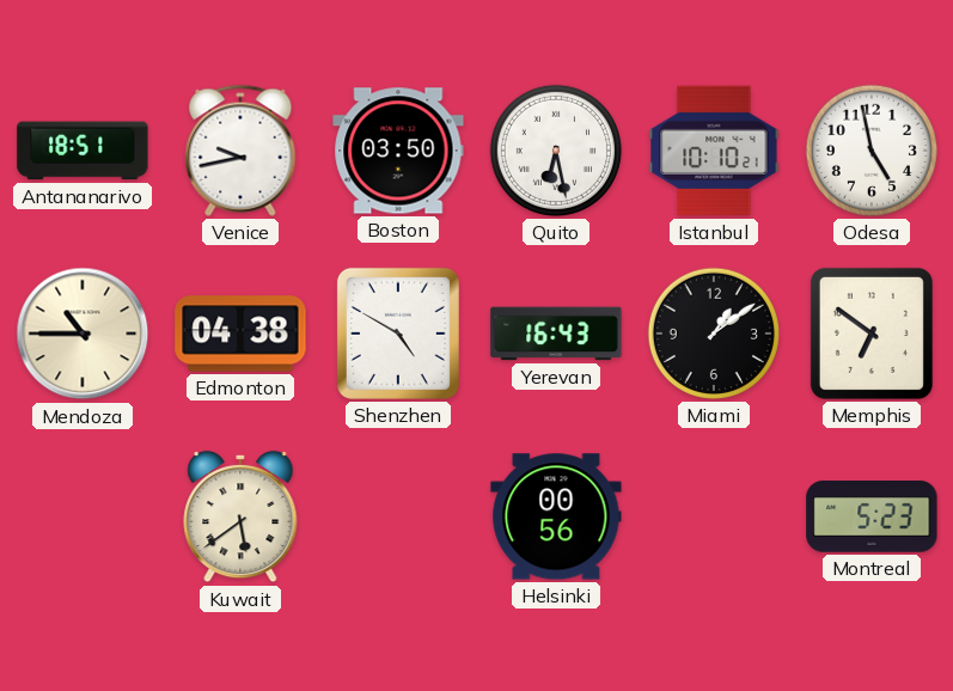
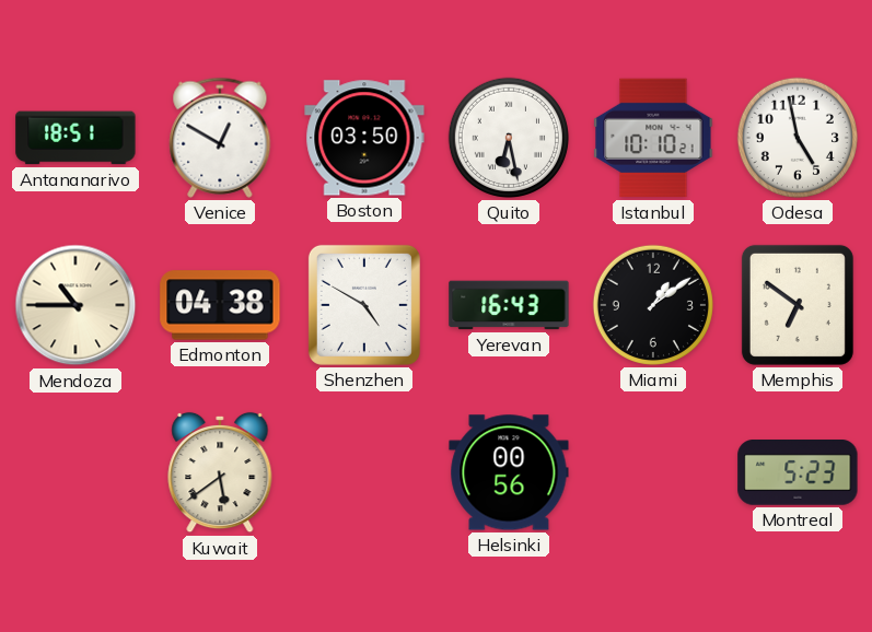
Venice: 9:43 -> 12:50 (220, 138)
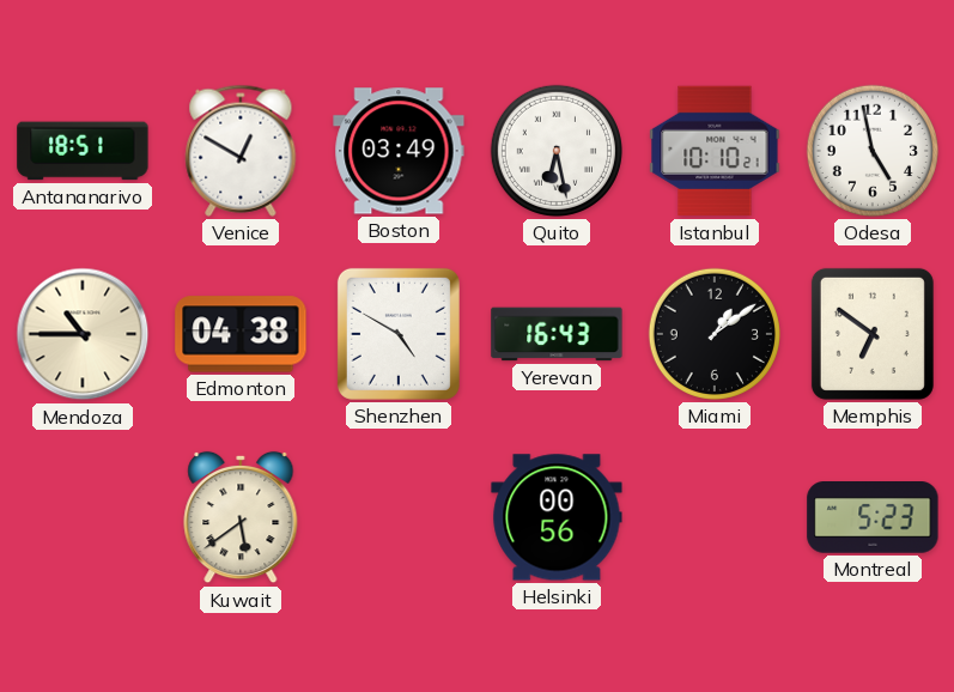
Boston: 03:50 -> 03:49 (399, 151)
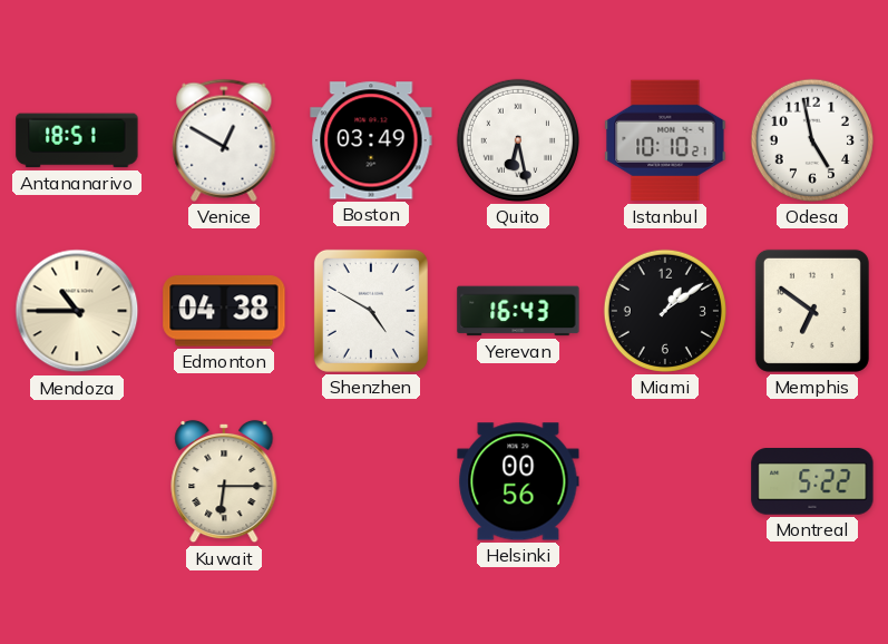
Kuwait: 5:39 -> 6:15 (224, 481)
Montreal: 5:23 -> 5:22 (812, 482)
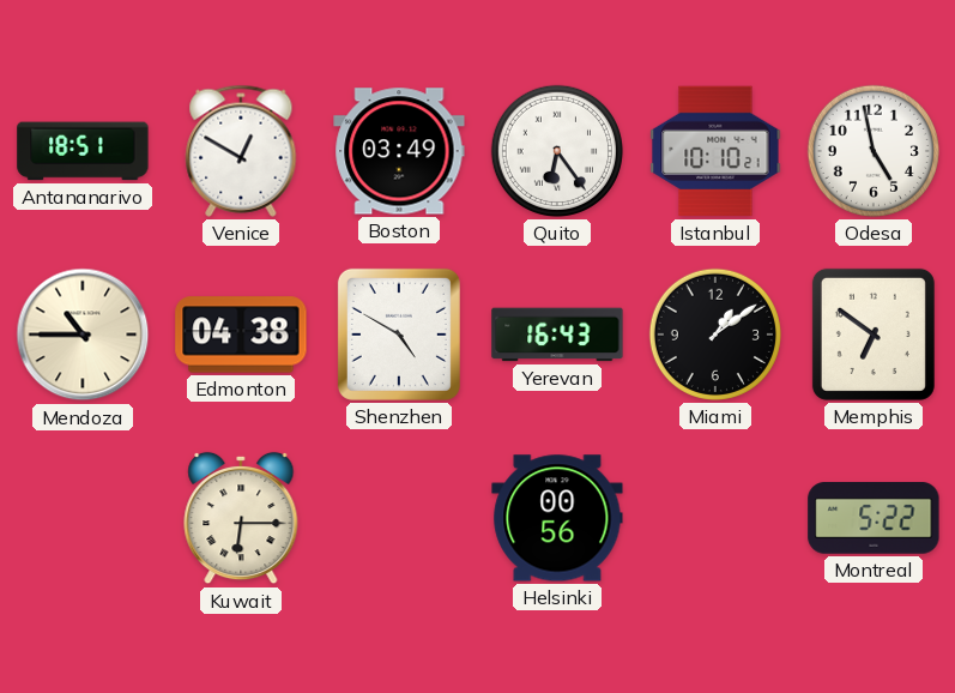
Quito: 6:28 -> 6:24 (557, 151)
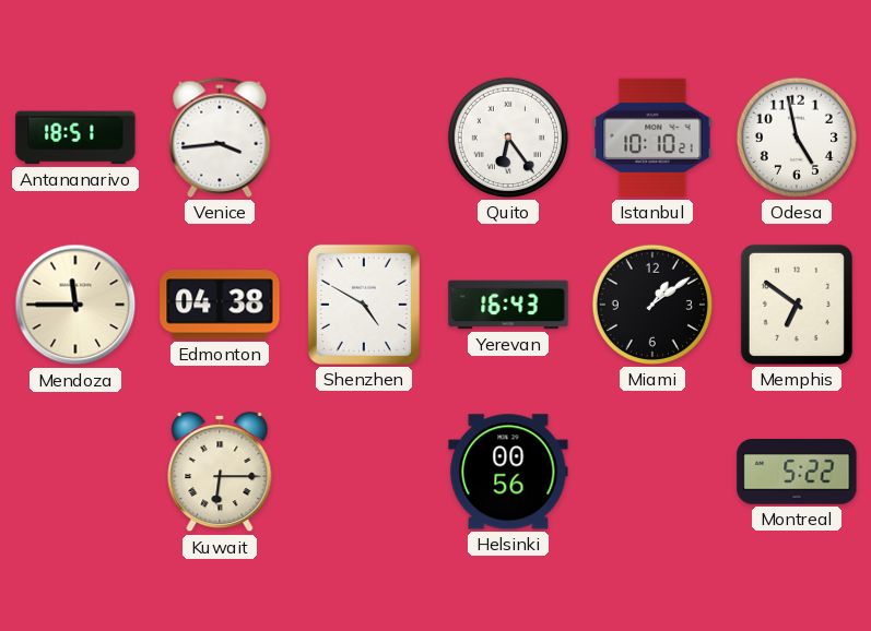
Venice: 12:50 -> 3:44 (220, 138)
Boston: 03:49 -> none (399, 151)
Mendoza: 10:45 -> 11:45 (75, 305)
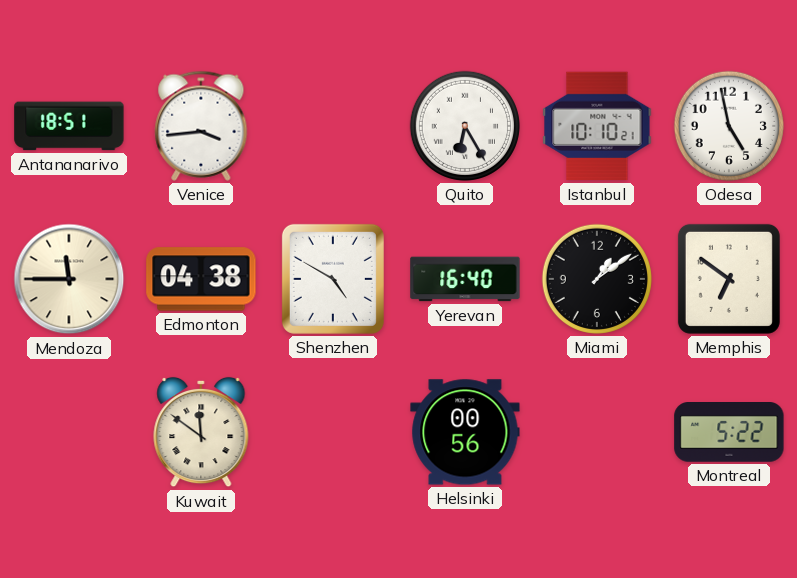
Quito: 6:24 -> 6:25 (465, 126)
Yerevan: 16:43 -> 16:40 (465, 279)
Kuwait: 6:15 -> 11:51 (201, 432)
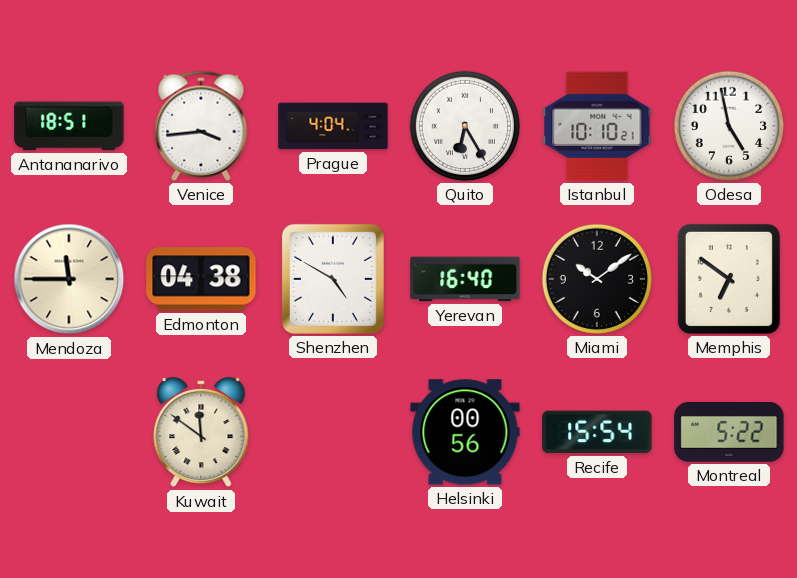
Prague: none -> 4:04 (333, 126)
Miami: 1:09 -> 10:09 (597, 279)
Recife: none -> 15:54 (597, 432)
